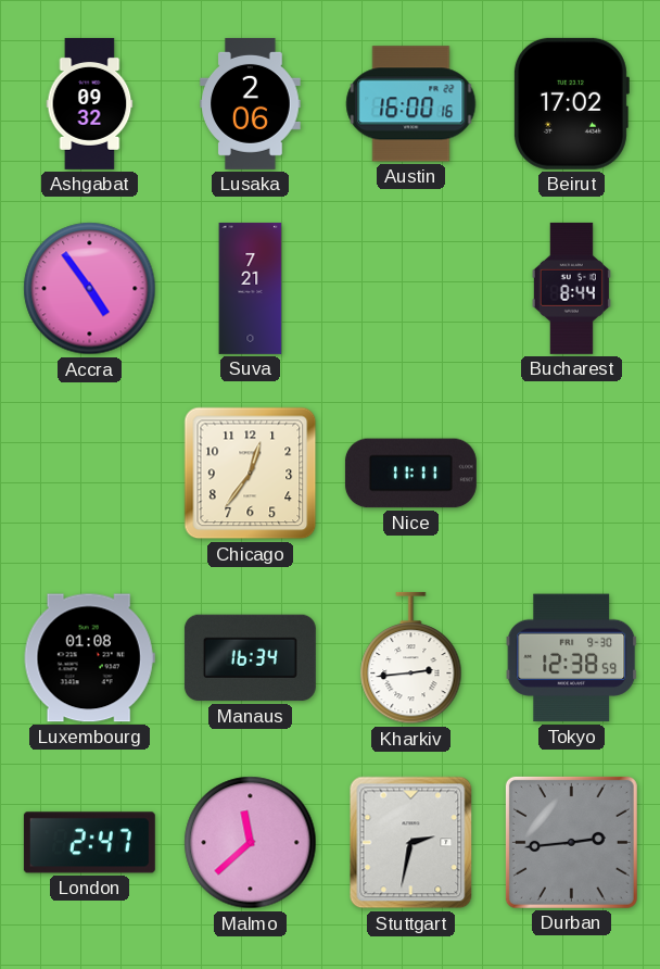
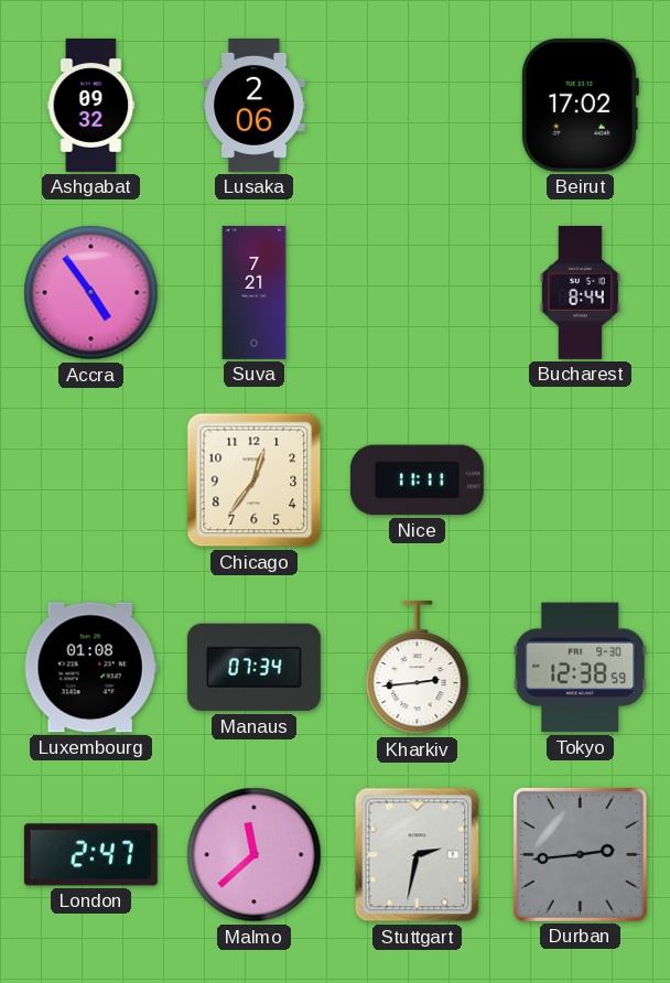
Austin: 16:00 -> none (411, 104)
Manaus: 16:34 -> 07:34 (253, 668)
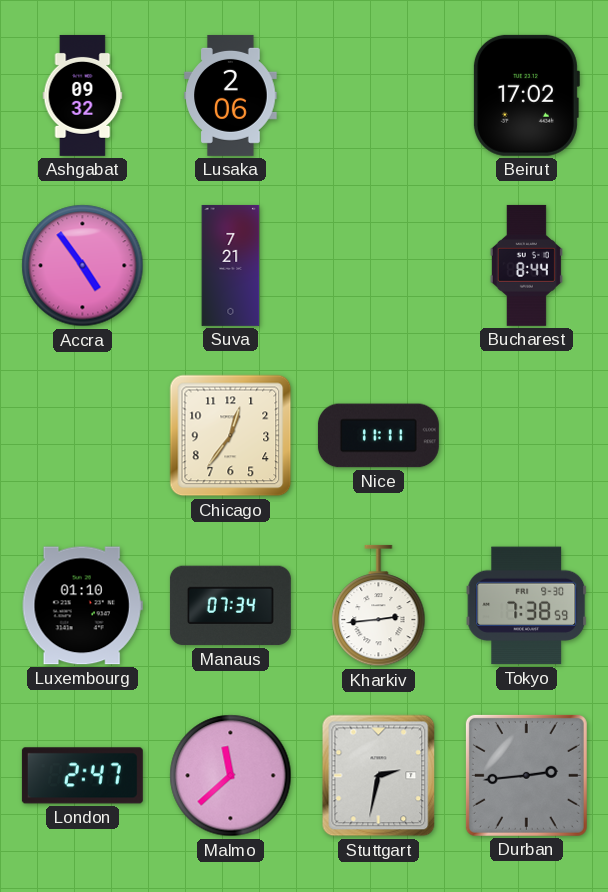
Luxembourg: 01:08 -> 01:10 (82, 606)
Tokyo: 12:38 -> 7:38 (527, 606)
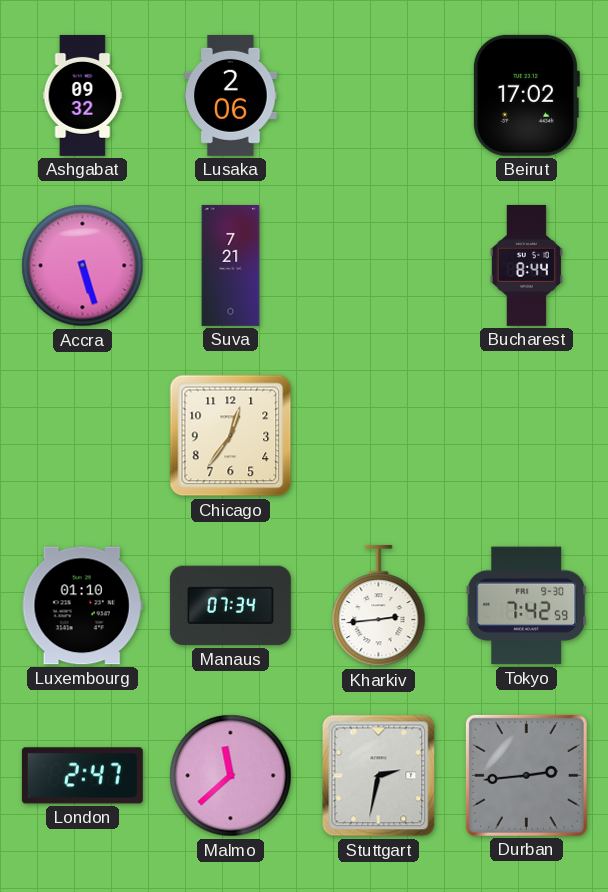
Accra: 4:54 -> 5:27 (83, 266)
Nice: 11:11 -> none (378, 436)
Tokyo: 7:38 -> 7:42 (527, 606)
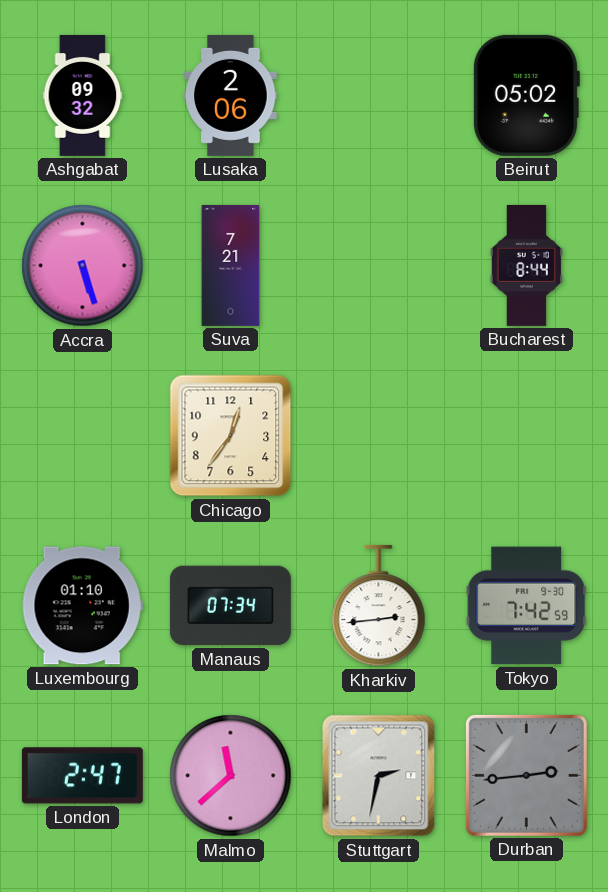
Beirut: 17:02 -> 05:02 (526, 95)
